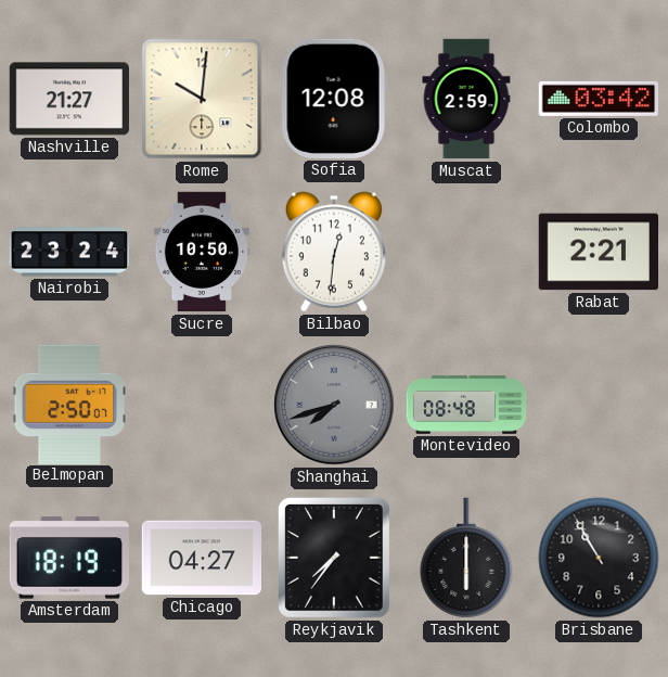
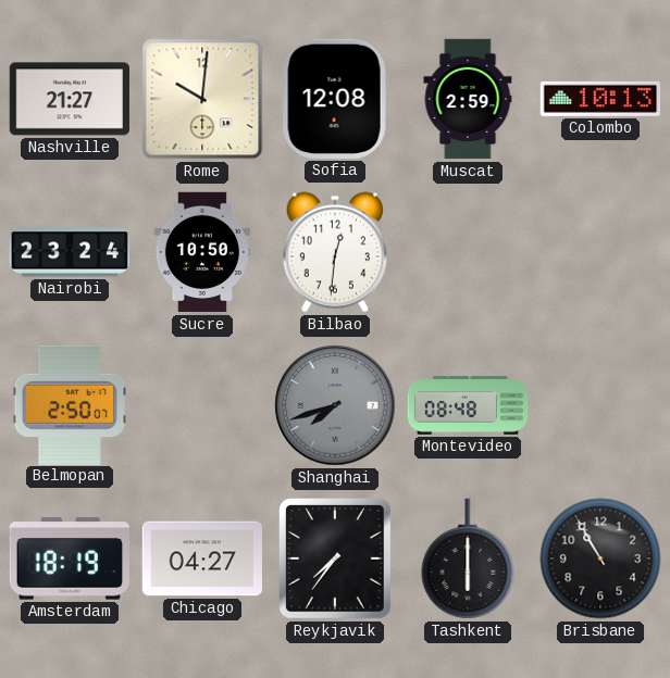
Colombo: 03:42 -> 10:13 (599, 99)
Rabat: 2:21 -> none (598, 252)
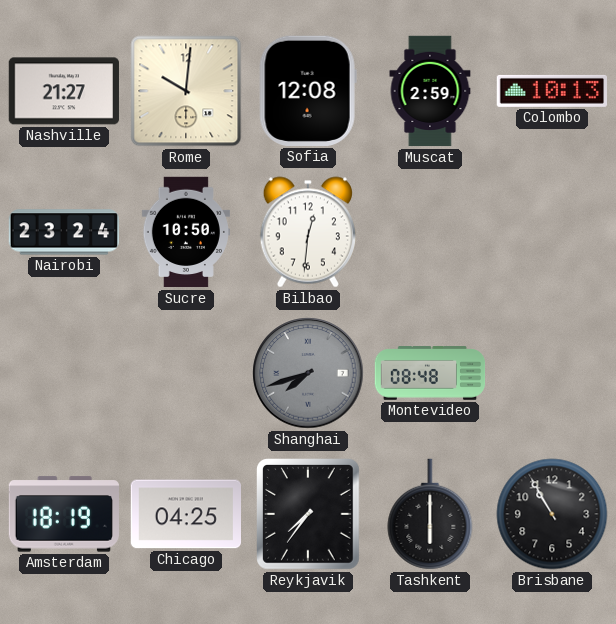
Belmopan: 2:50 -> none (69, 404)
Chicago: 04:27 -> 04:25 (185, 514)
